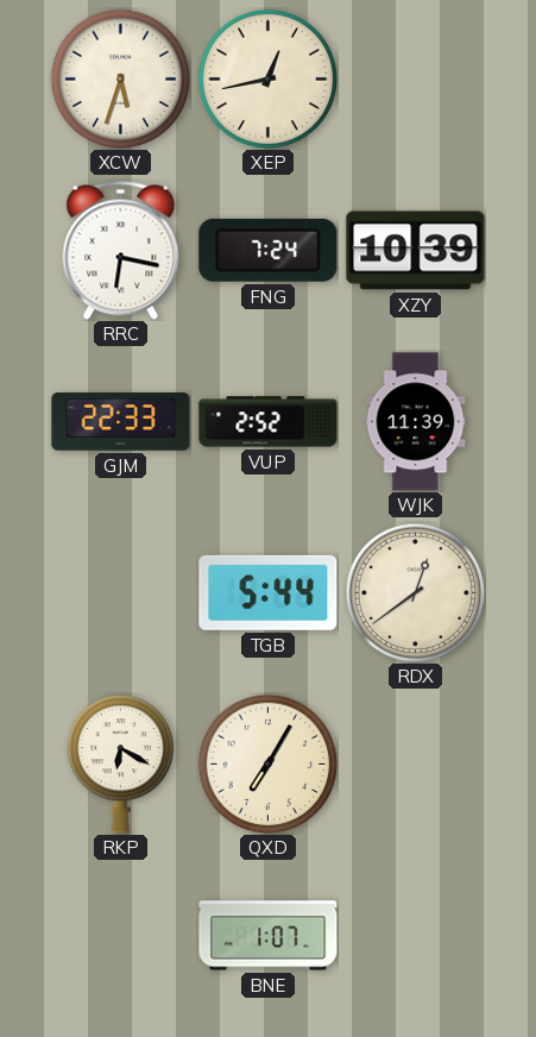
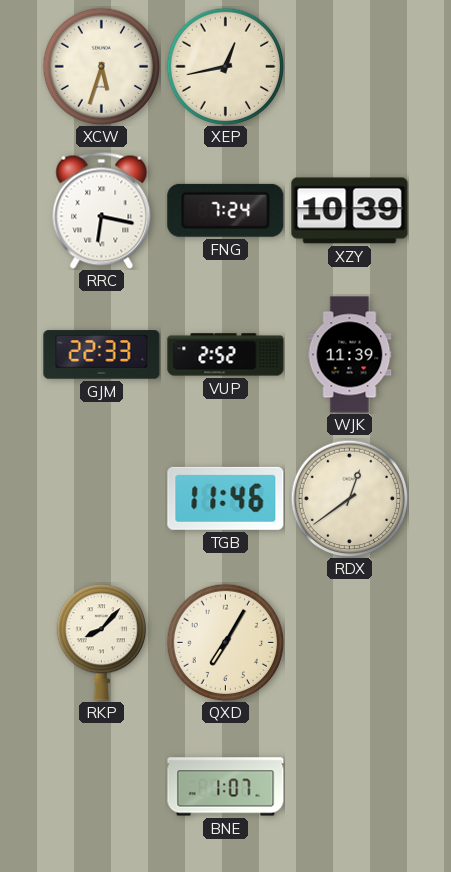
TGB: 5:44 -> 11:46 (226, 498)
RKP: 6:20 -> 8:07 (101, 643)
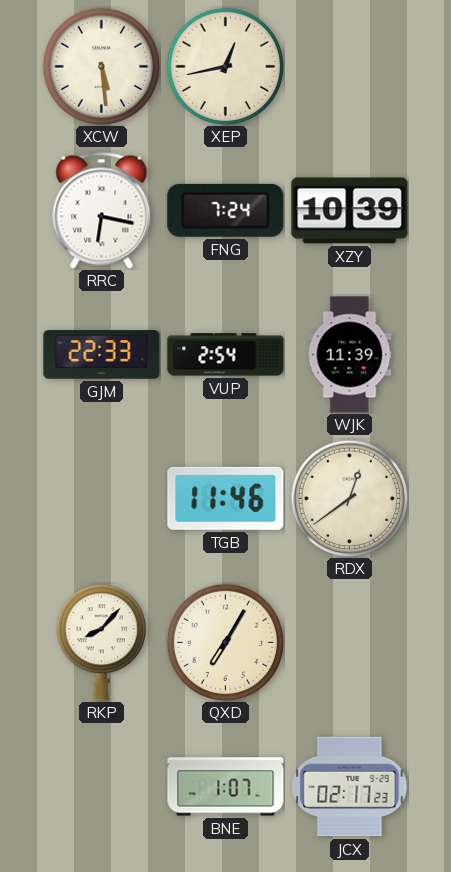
XCW: 5:33 -> 5:29 (101, 66)
VUP: 2:52 -> 2:54 (226, 355)
JCX: none -> 02:17 (350, 787)
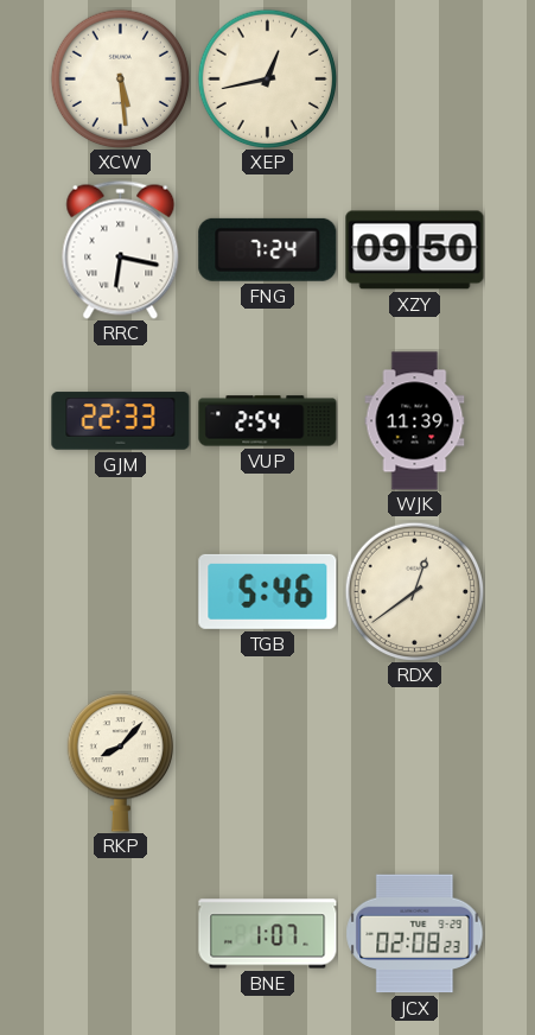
XZY: 10:39 -> 09:50 (415, 250)
TGB: 11:46 -> 5:46 (268, 591)
QXD: 7:05 -> none (225, 642)
JCX: 02:17 -> 02:08 (415, 934)
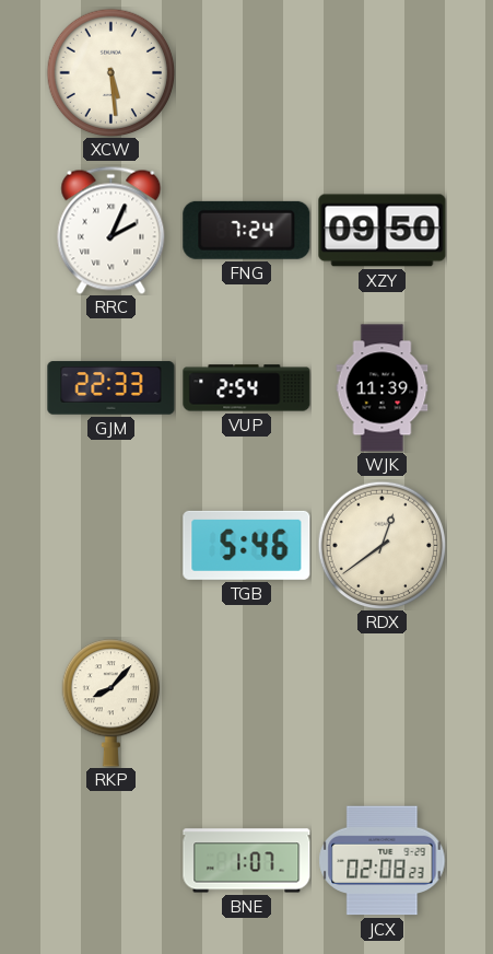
XEP: 12:43 -> none (267, 78)
RRC: 6:17 -> 2:04 (111, 230)
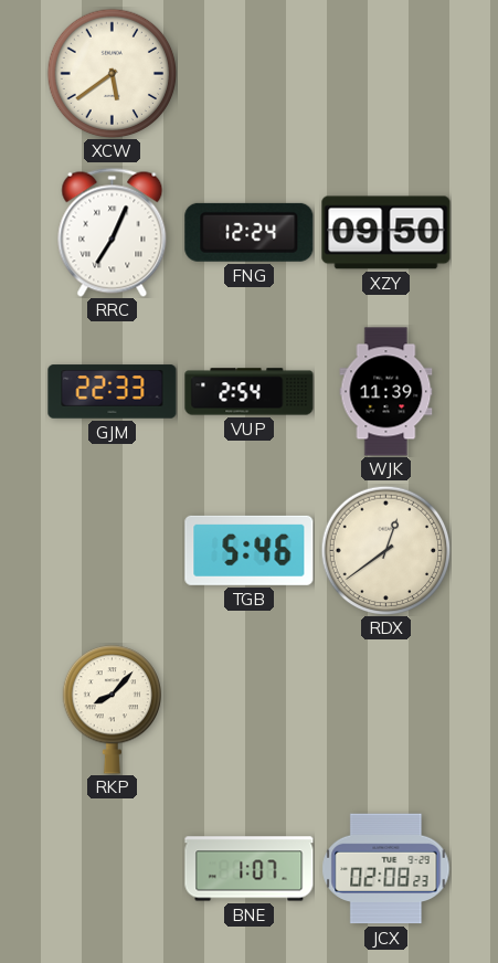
XCW: 5:29 -> 5:39 (112, 73)
RRC: 2:04 -> 7:04 (113, 232)
FNG: 7:24 -> 12:24 (250, 232)
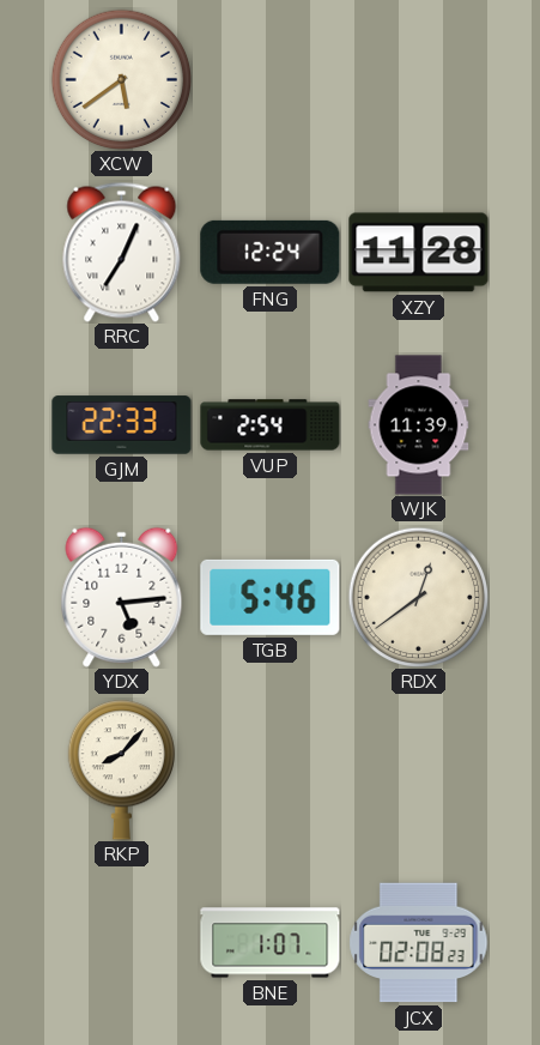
XZY: 09:50 -> 11:28 (419, 253)
YDX: none -> 5:14 (122, 597)
